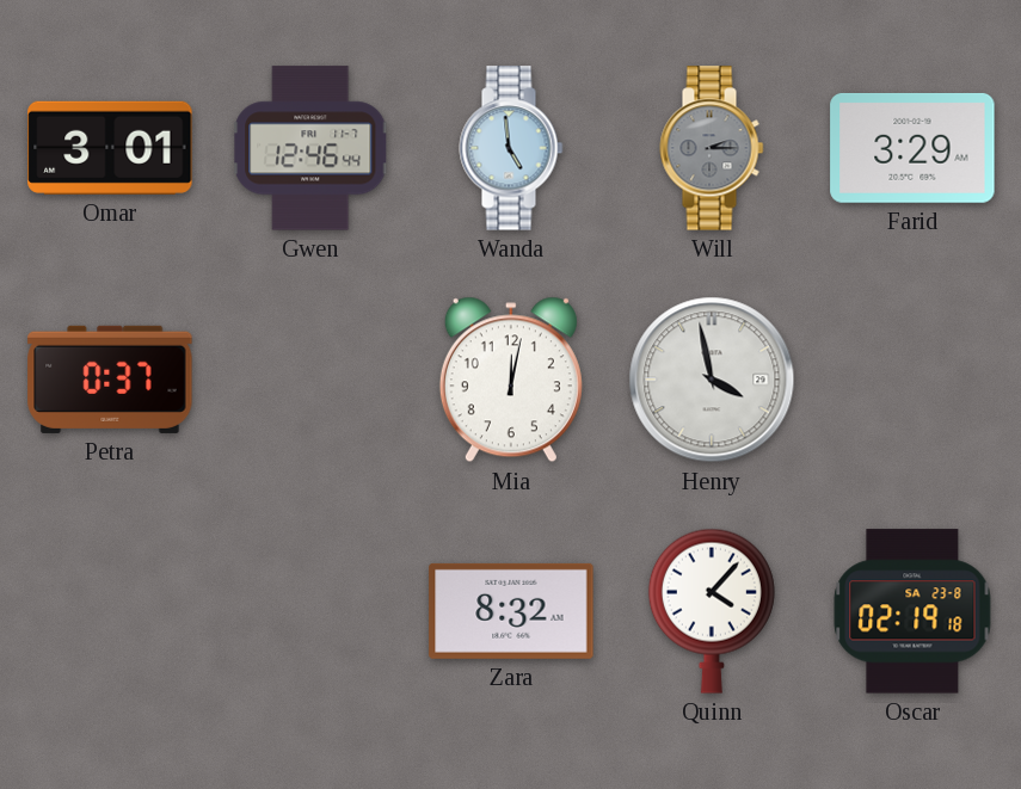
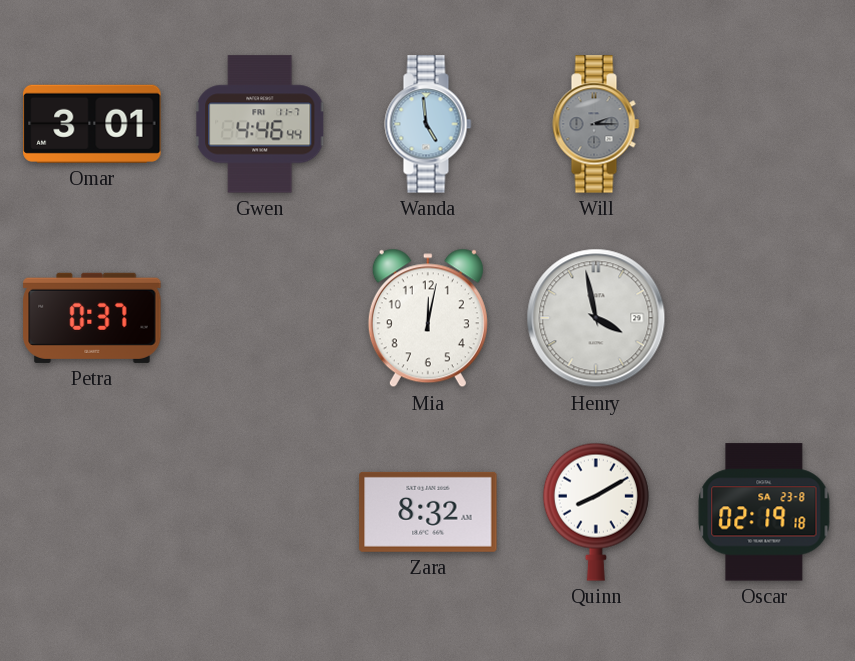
Gwen: 12:46 -> 4:46 (260, 124)
Farid: 3:29 -> none (912, 148)
Quinn: 4:07 -> 8:10 (596, 512)
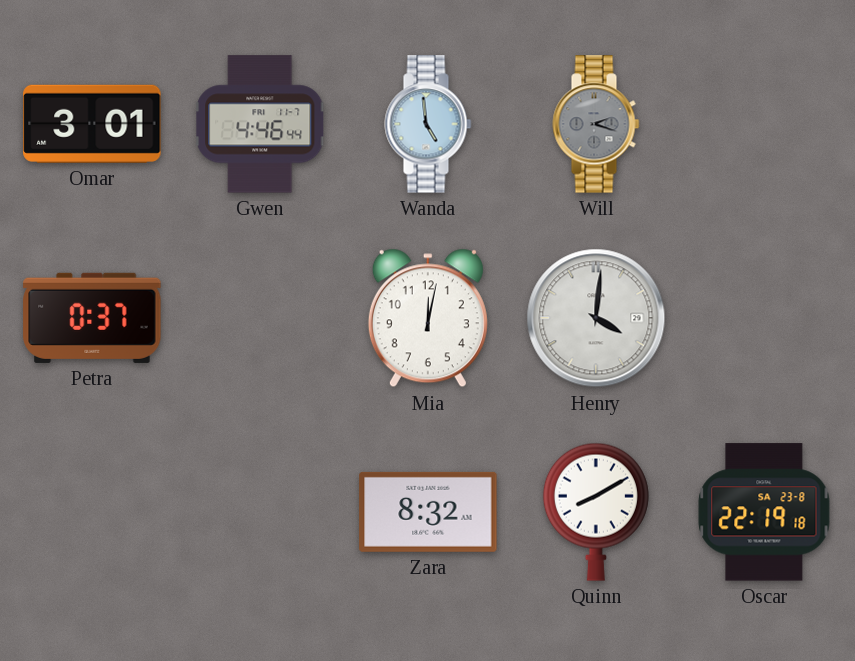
Will: 2:15 -> 2:18 (596, 124)
Henry: 3:58 -> 4:01 (596, 318)
Oscar: 02:19 -> 22:19 (764, 512)
